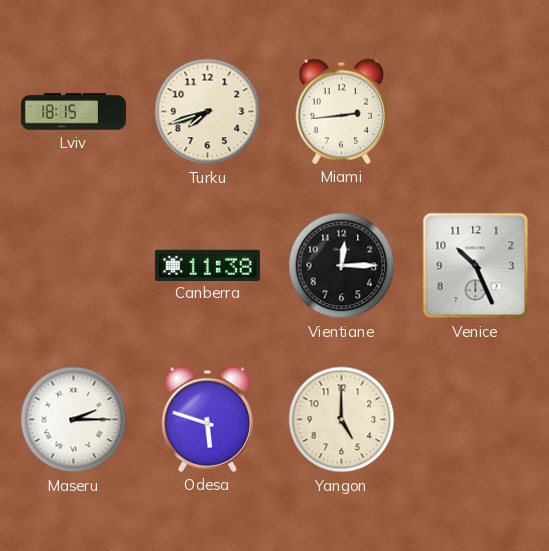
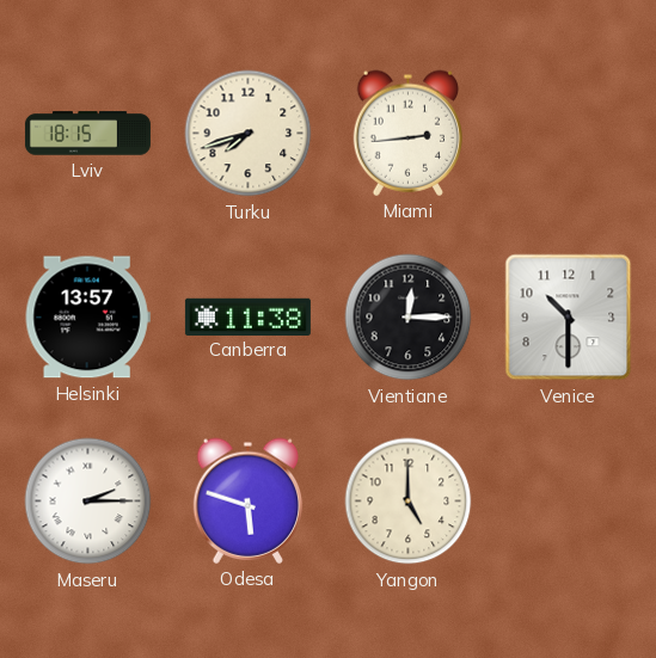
Helsinki: none -> 13:57 (87, 318)
Venice: 10:26 -> 10:30 (569, 318)
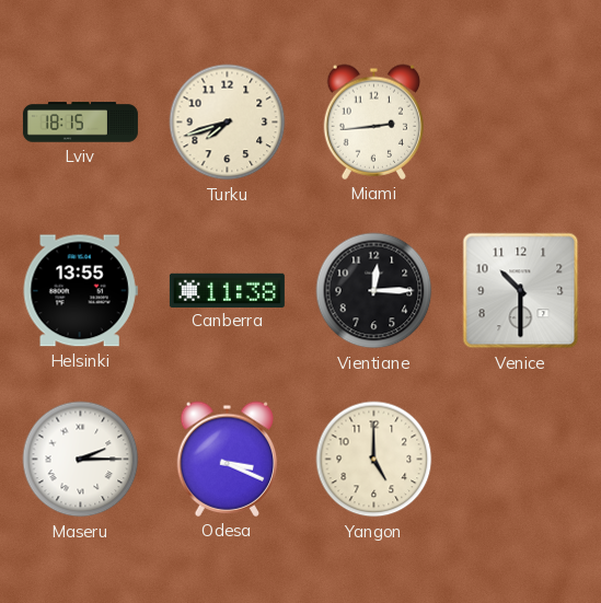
Helsinki: 13:57 -> 13:55 (80, 291)
Odesa: 5:48 -> 3:19 (228, 459)
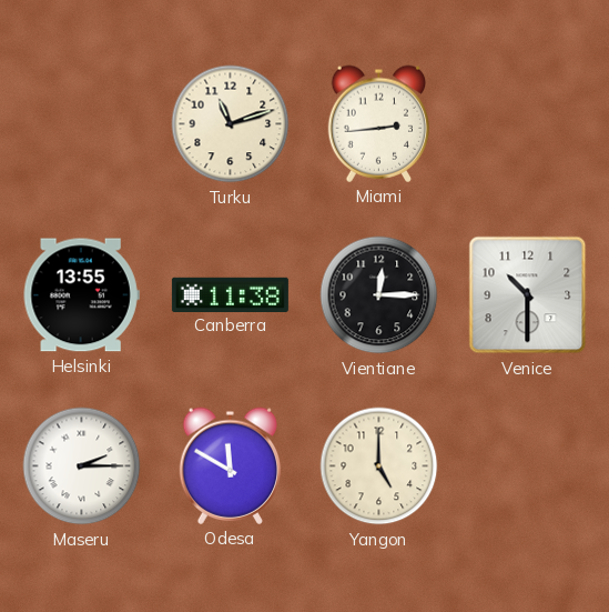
Lviv: 18:15 -> none (80, 123)
Turku: 7:42 -> 11:12 (231, 124)
Odesa: 3:19 -> 11:50 (231, 465)
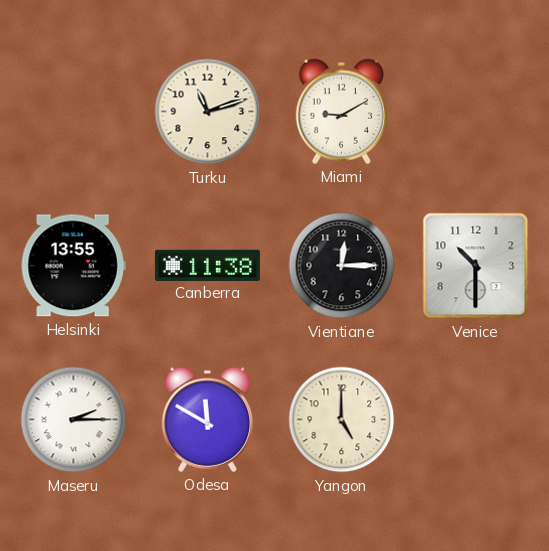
Miami: 2:44 -> 9:10 (342, 111)
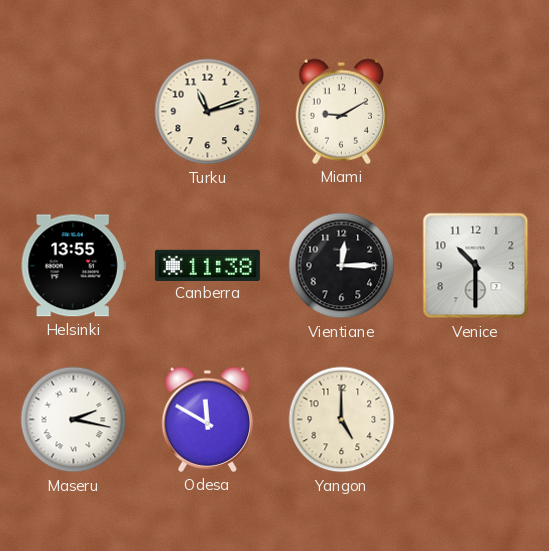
Maseru: 2:15 -> 2:17 (74, 420)
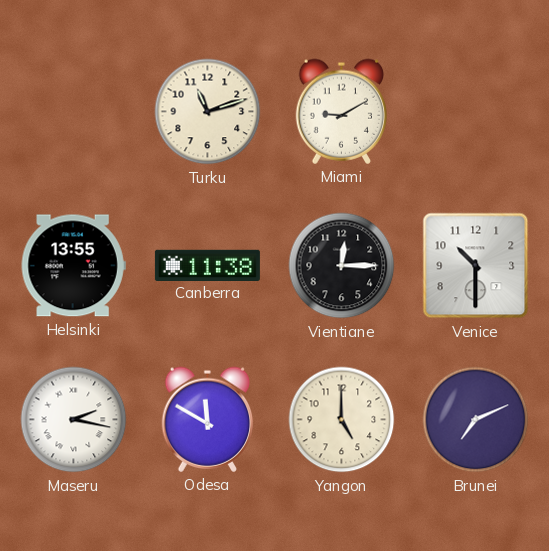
Brunei: none -> 7:11 (476, 420)
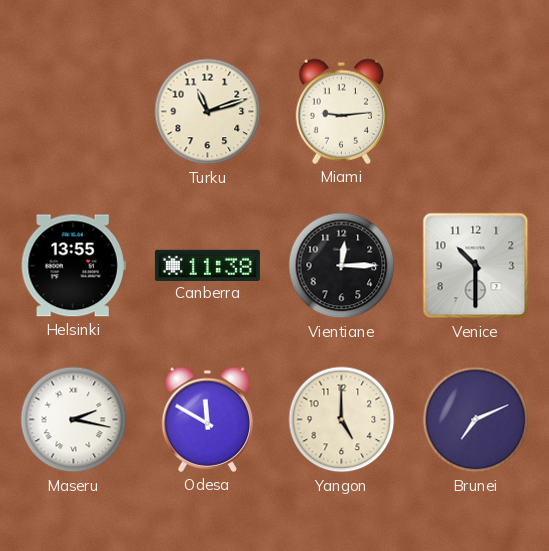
Miami: 9:10 -> 9:14 (342, 111)
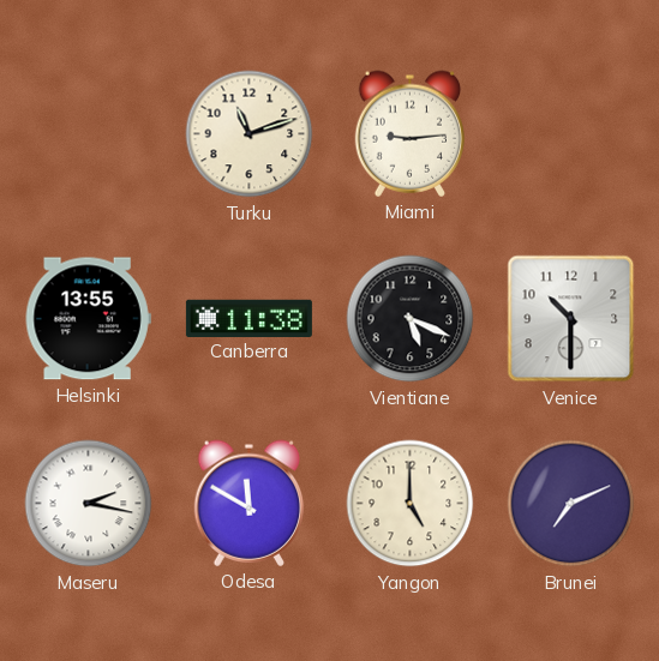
Vientiane: 12:15 -> 5:19 (411, 319)
